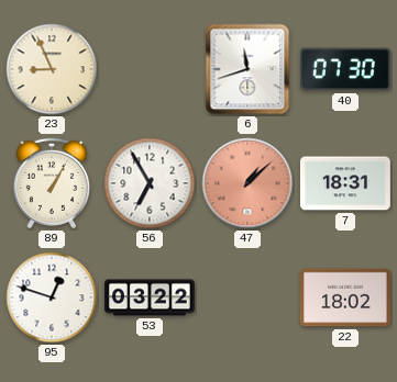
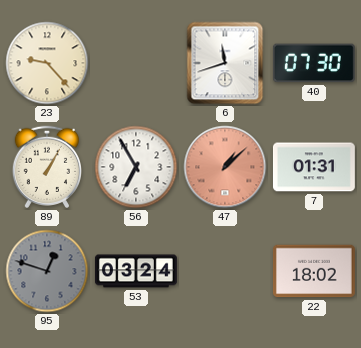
23: 8:56 -> 9:23 (47, 63)
7: 18:31 -> 01:31 (314, 167)
95 dial: white -> grey (47, 271)
53: 03:22 -> 03:24 (136, 271)
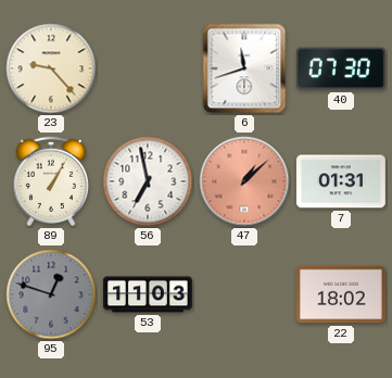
56: 6:55 -> 6:58 (148, 181)
53: 03:24 -> 11:03 (148, 294)
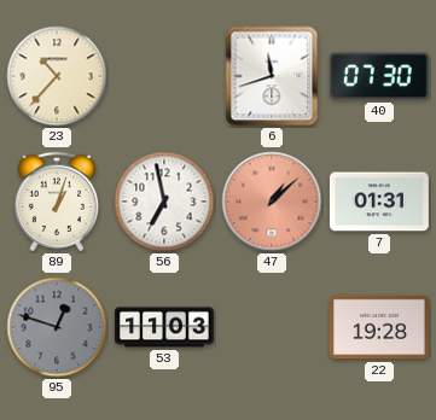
23: 9:23 -> 10:37 (57, 76)
89: 1:05 -> 1:03 (56, 202)
22: 18:02 -> 19:28 (379, 327)
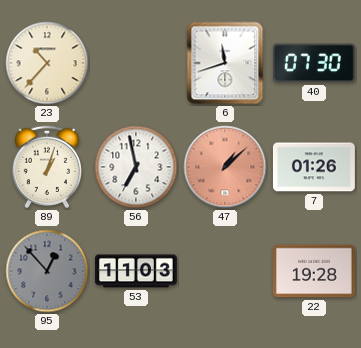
7: 01:31 -> 01:26 (314, 167)
95: 12:48 -> 12:53 (47, 271)
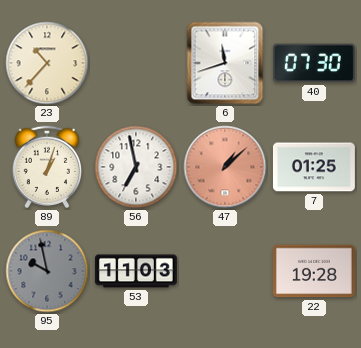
7: 01:26 -> 01:25 (314, 167)
95: 12:53 -> 9:58 (47, 271)
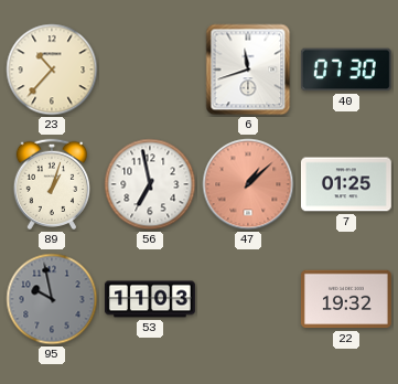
22: 19:28 -> 19:32 (346, 299)
